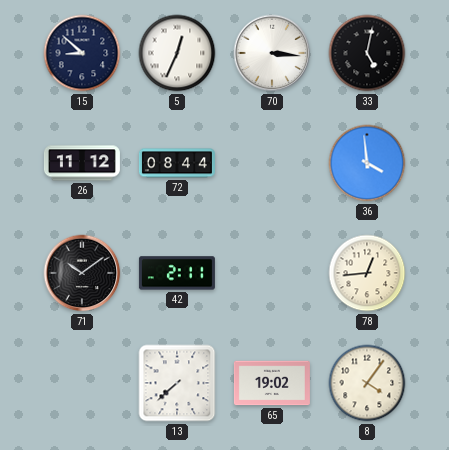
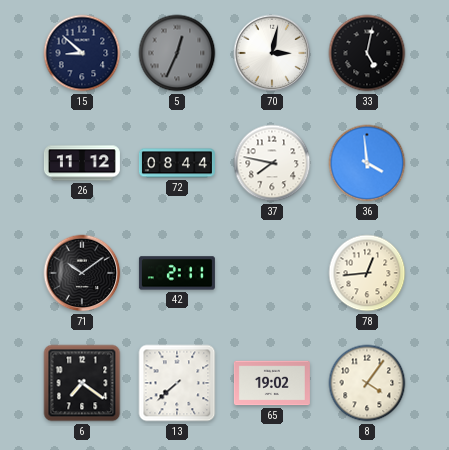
5 dial: white -> grey (177, 53)
70: 3:16 -> 3:02 (272, 53)
37: none -> 7:47 (272, 163)
6: none -> 7:21 (82, 383)
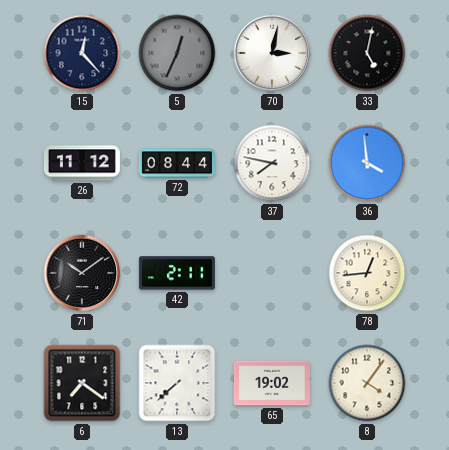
15: 8:52 -> 12:23 (82, 53)
